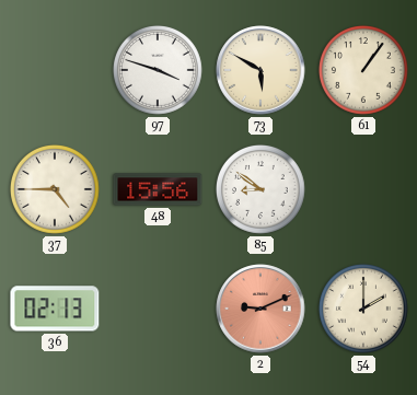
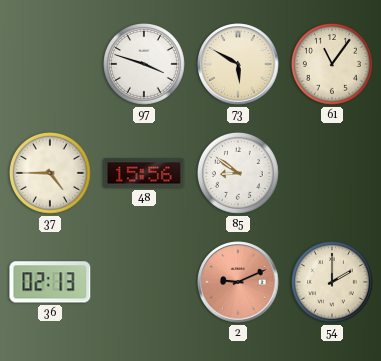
61: 1:06 -> 11:06 (332, 64)
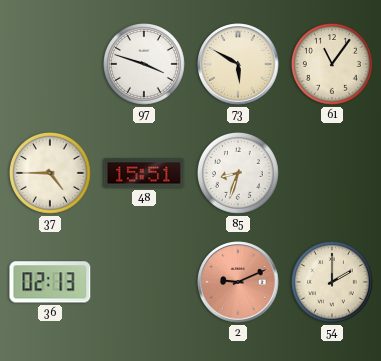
48: 15:56 -> 15:51 (144, 173)
85: 8:51 -> 8:33 (238, 173)
